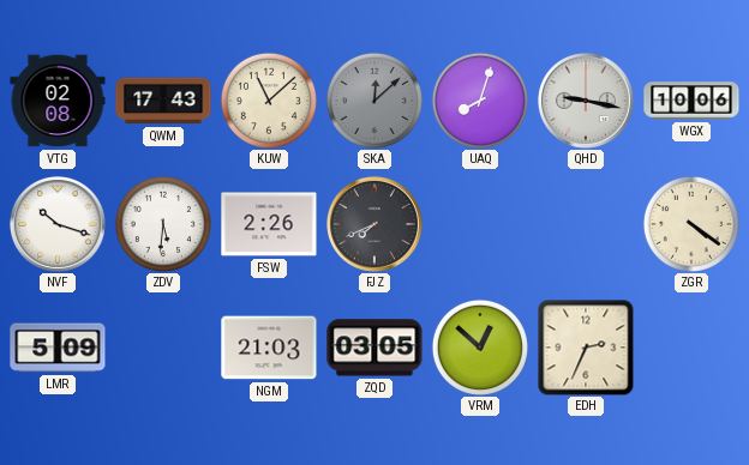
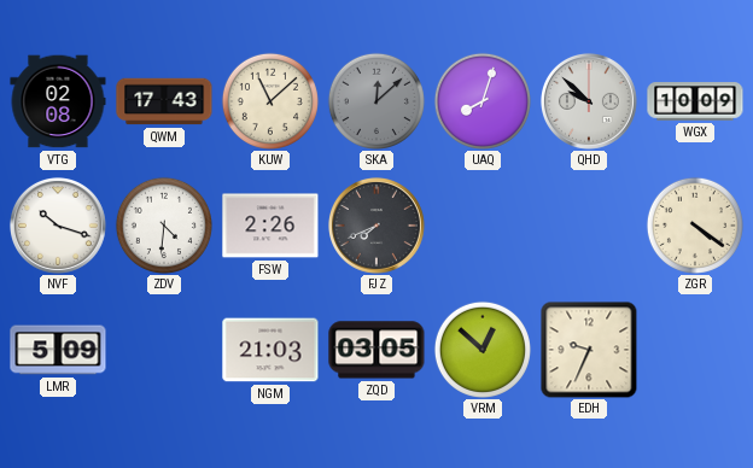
QHD: 9:17 -> 9:52 (589, 101)
WGX: 10:06 -> 10:09 (695, 101)
ZDV: 5:31 -> 4:31 (164, 226)
EDH: 2:34 -> 9:34 (589, 350)
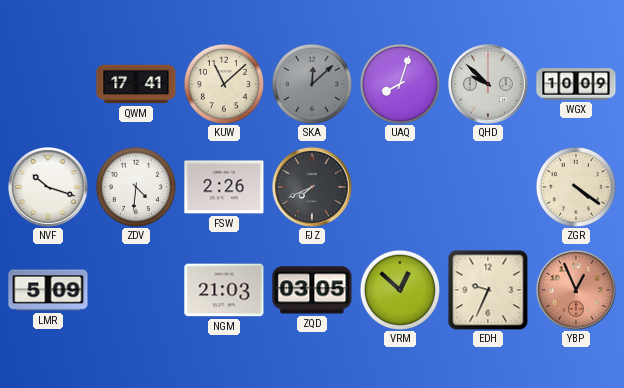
VTG: 02:08 -> none (58, 101)
QWM: 17:43 -> 17:41 (136, 84)
YBP: none -> 12:56 (576, 290)
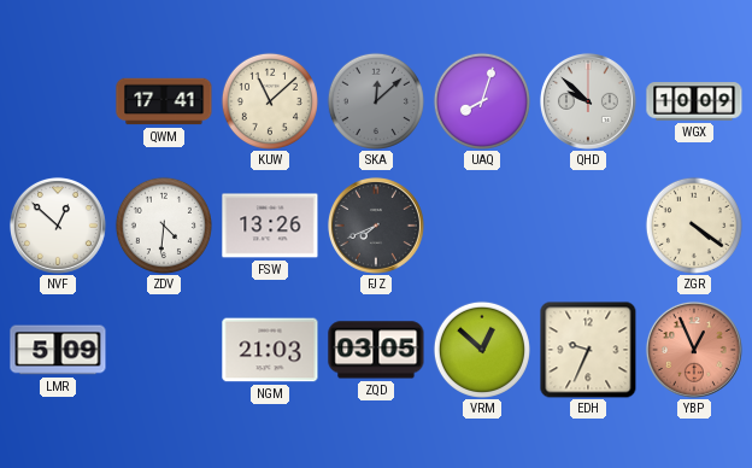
NVF: 10:18 -> 12:52 (58, 226)
FSW: 2:26 -> 13:26 (270, 226)
